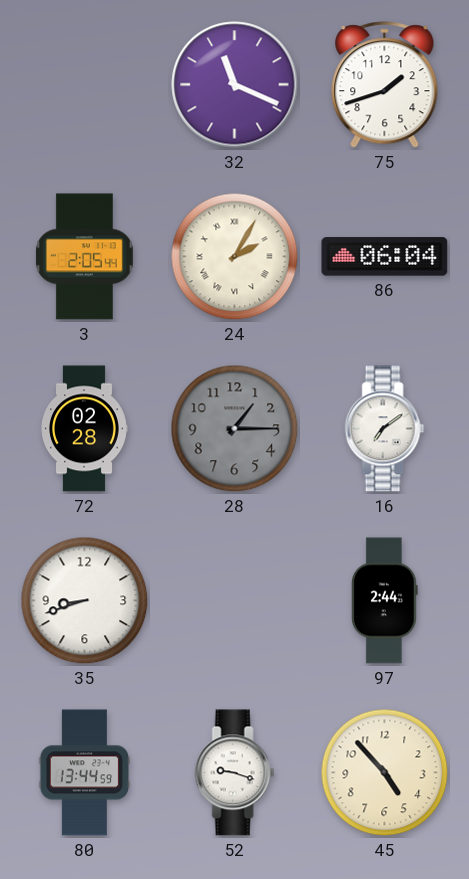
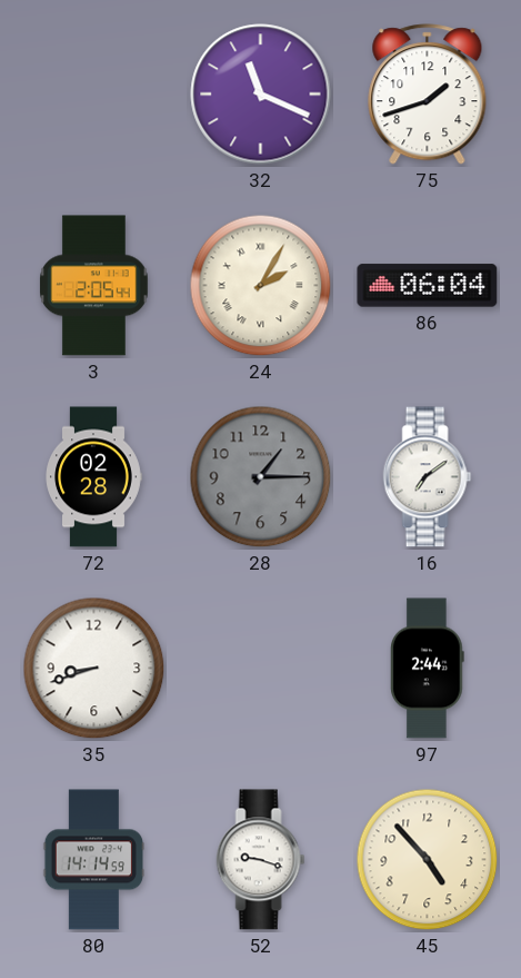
80: 13:44 -> 14:14 (93, 860)
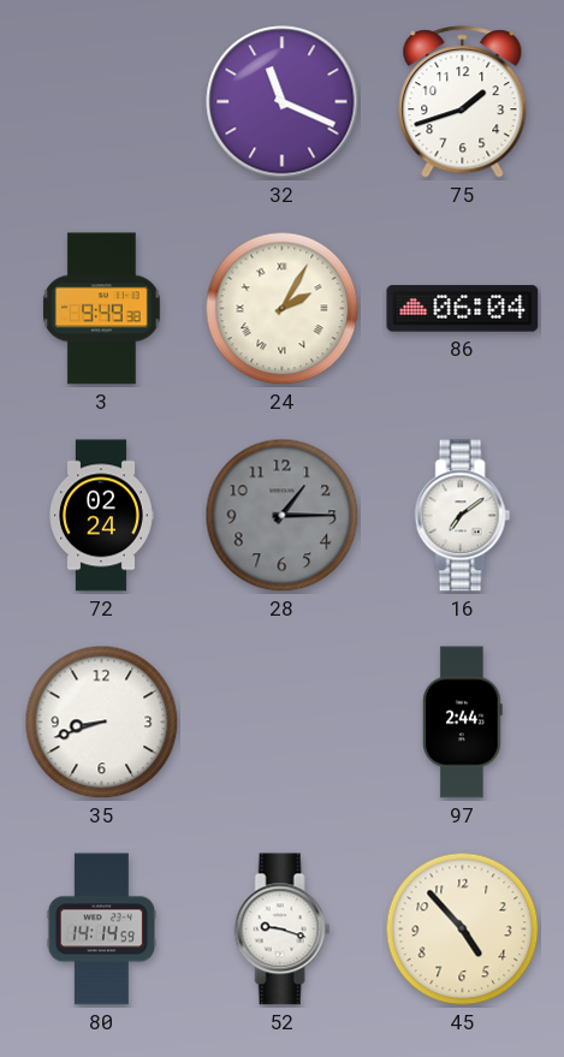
3: 2:05 -> 9:49 (102, 309)
72: 02:28 -> 02:24 (101, 516)
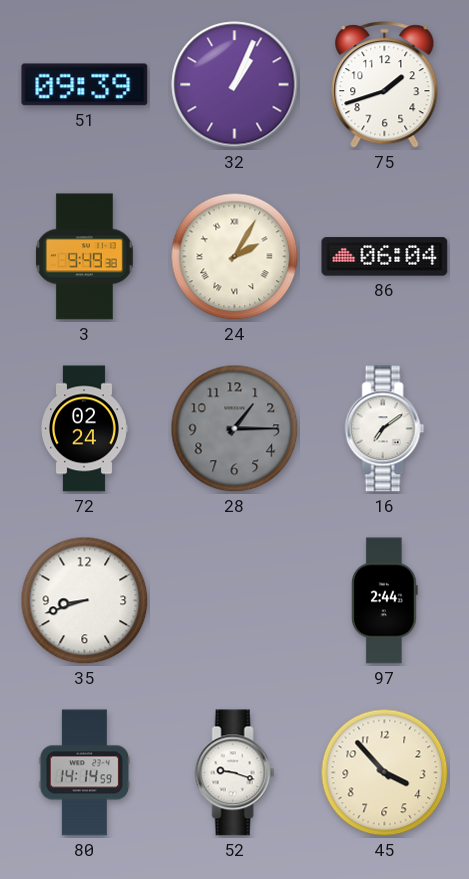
51: none -> 09:39 (85, 85)
32: 11:19 -> 1:04 (235, 85)
45: 4:53 -> 3:53 (385, 773)
